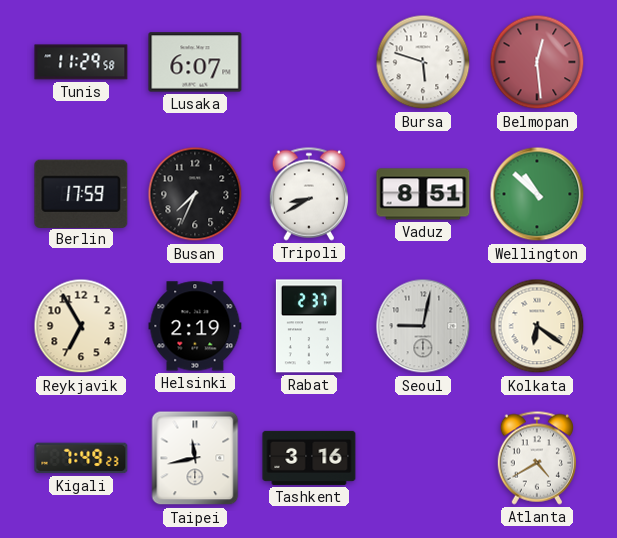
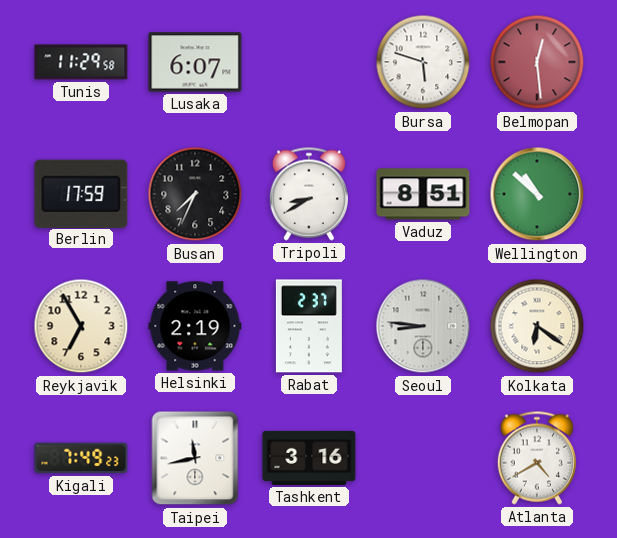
Seoul: 9:02 -> 8:46 (423, 326)
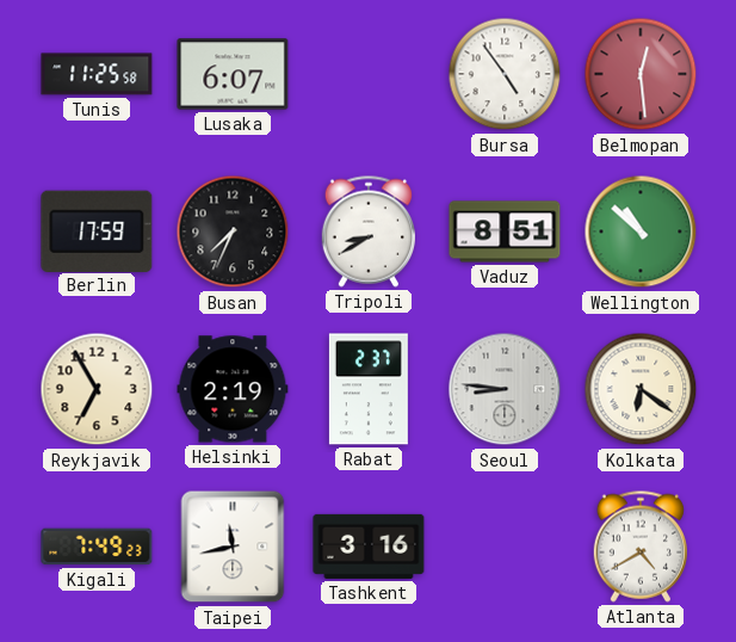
Tunis: 11:29 -> 11:25 (97, 74)
Bursa: 5:48 -> 4:54 (505, 74)
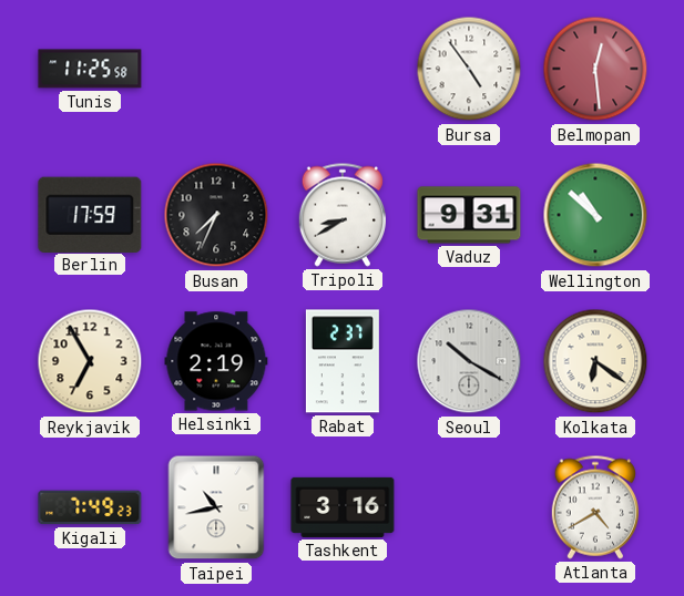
Lusaka: 6:07 -> none (233, 74)
Vaduz: 8:51 -> 9:31 (469, 215)
Seoul: 8:46 -> 10:20 (469, 361)
Taipei: 11:43 -> 10:43 (216, 507)
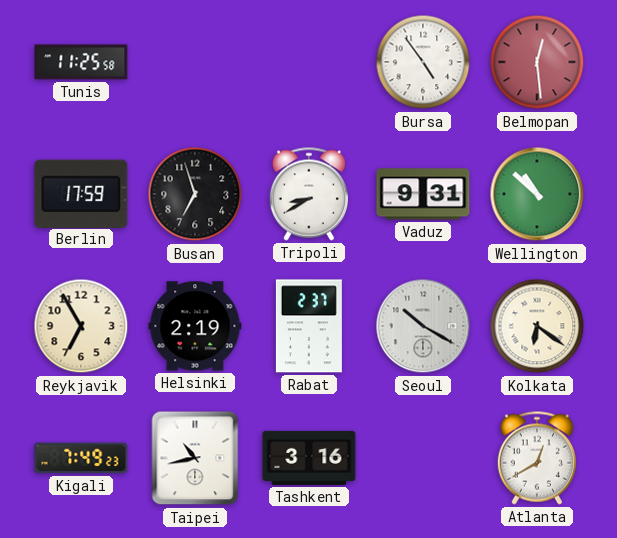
Busan: 7:34 -> 6:57 (195, 194)
Atlanta: 4:40 -> 12:40 (536, 458)
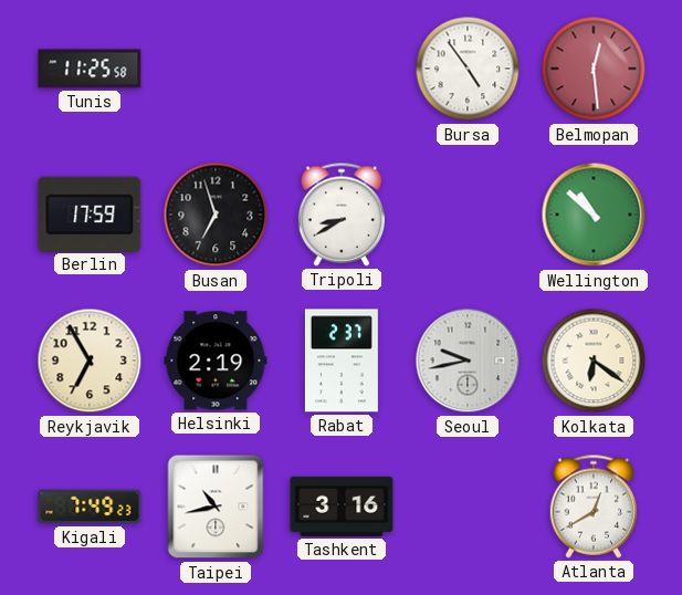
Vaduz: 9:31 -> none (423, 194)
Seoul: 10:20 -> 9:43 (468, 361)
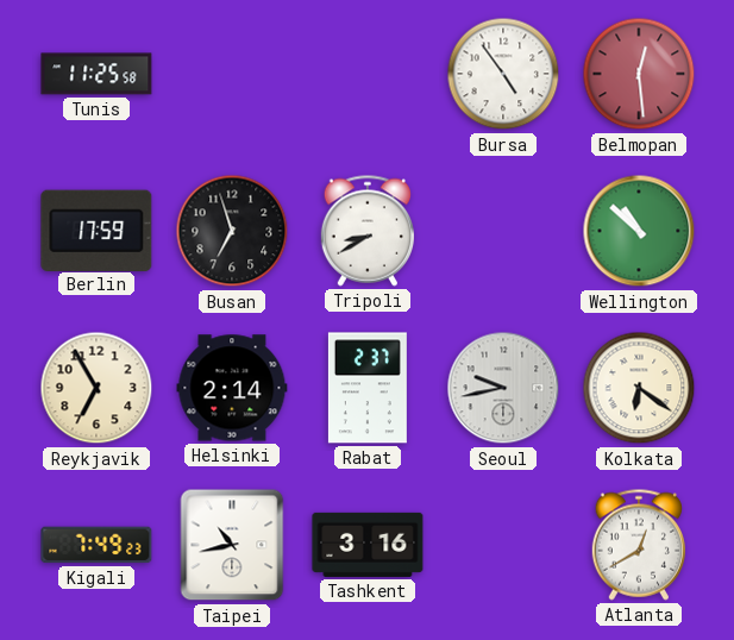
Helsinki: 2:19 -> 2:14 (232, 388)
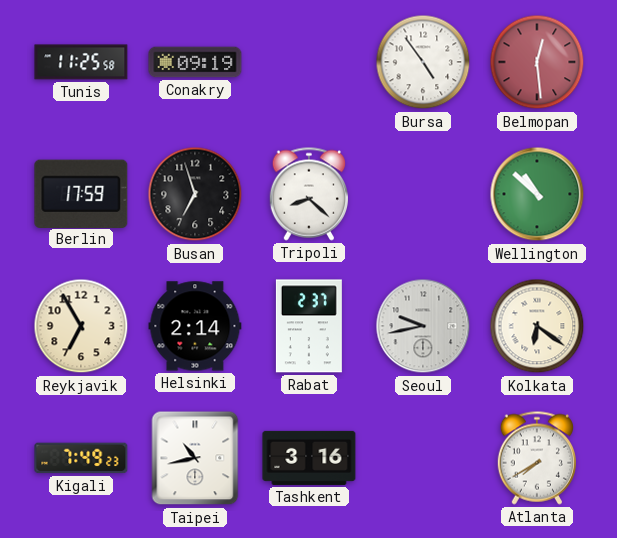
Conakry: none -> 09:19 (195, 62)
Tripoli: 8:40 -> 8:22 (308, 194)
Atlanta: 12:40 -> 7:40 (536, 458)
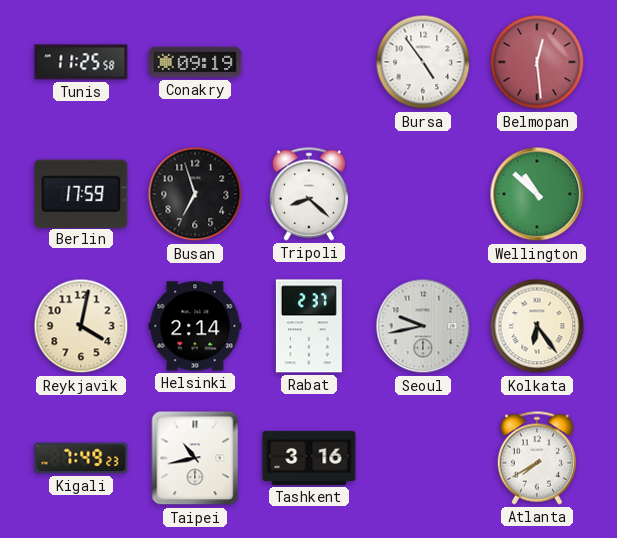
Reykjavik: 6:55 -> 4:02 (81, 326)
Kolkata: 6:21 -> 6:24 (537, 326)
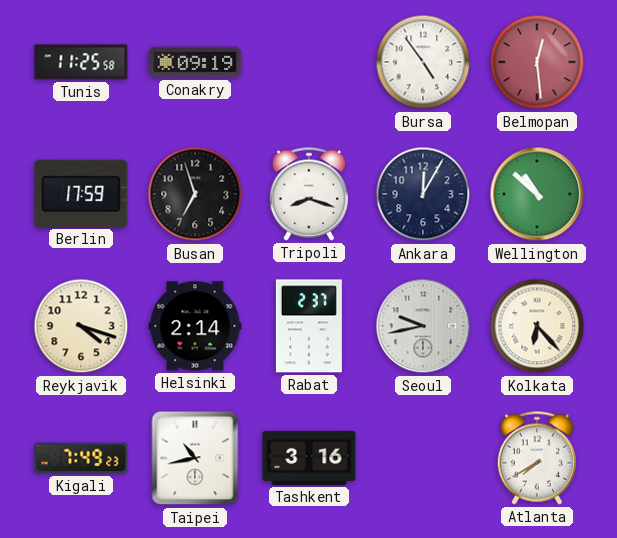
Tripoli: 8:22 -> 8:18 (308, 194)
Ankara: none -> 12:05 (423, 194)
Reykjavik: 4:02 -> 4:18 (81, 326)
Kolkata: 6:24 -> 6:23 (537, 326)
